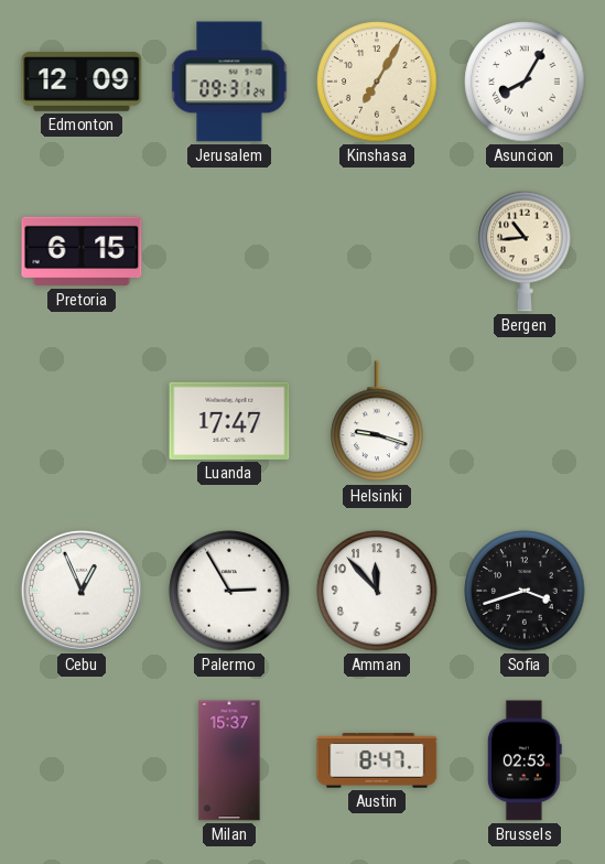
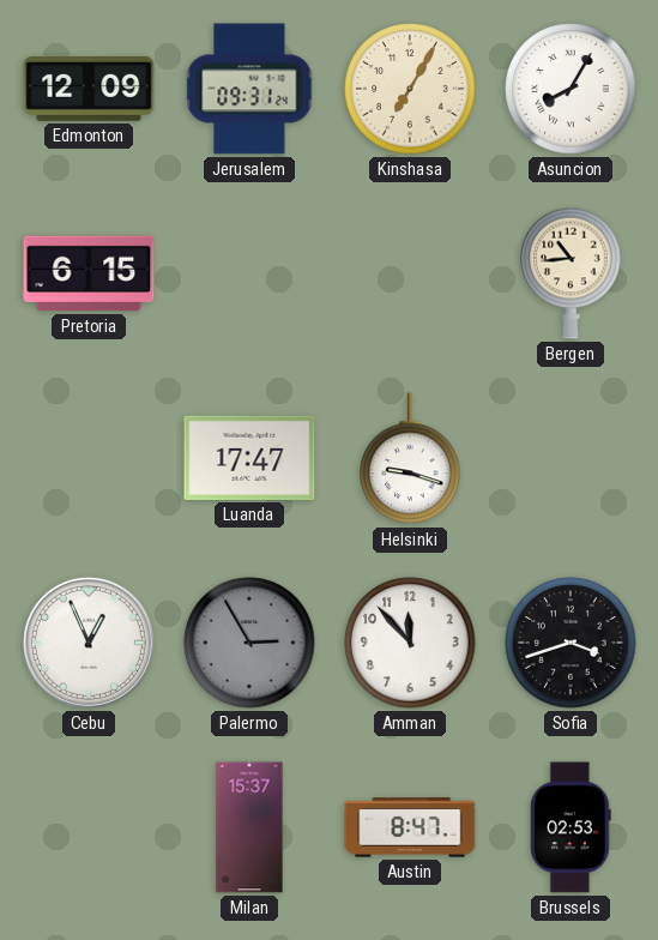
Palermo dial: white -> grey (249, 643)
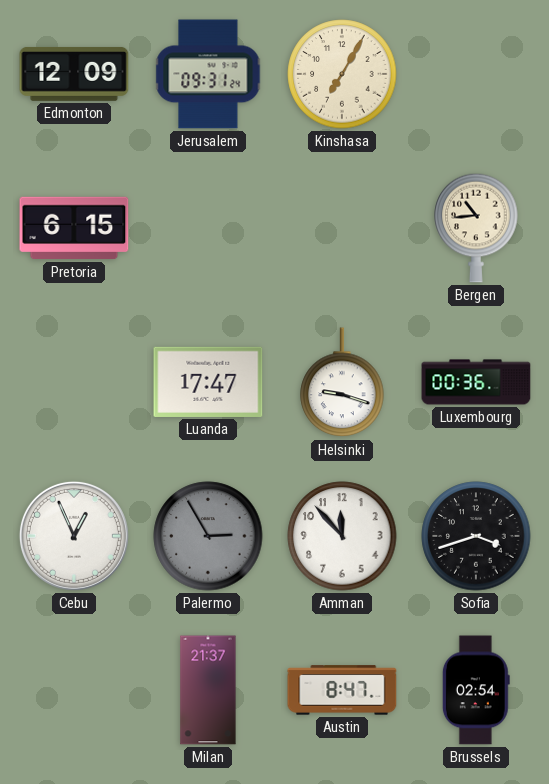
Asuncion: 8:05 -> none (571, 89)
Luxembourg: none -> 00:36 (476, 382)
Milan: 15:37 -> 21:37 (208, 690)
Brussels: 02:53 -> 02:54 (476, 690)
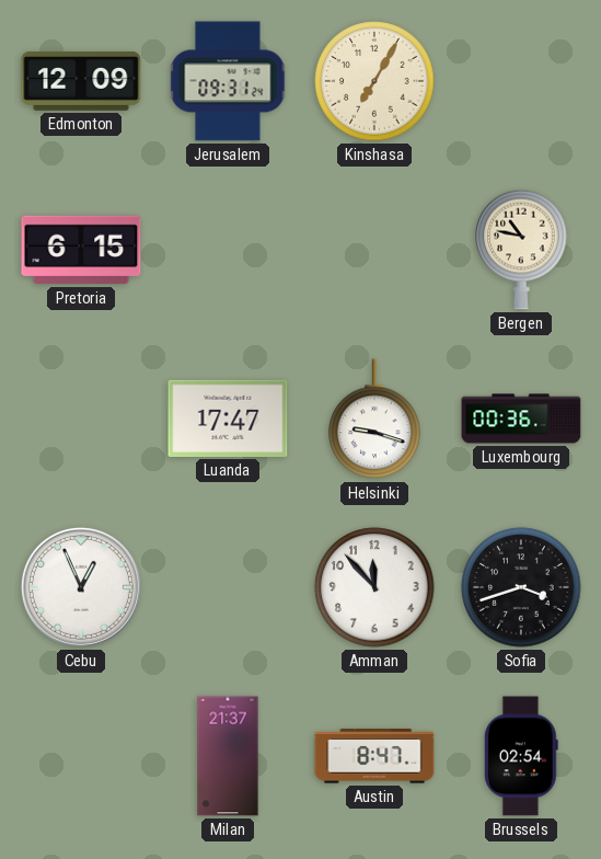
Bergen: 10:44 -> 10:47 (521, 250)
Palermo: 2:55 -> none (208, 536)
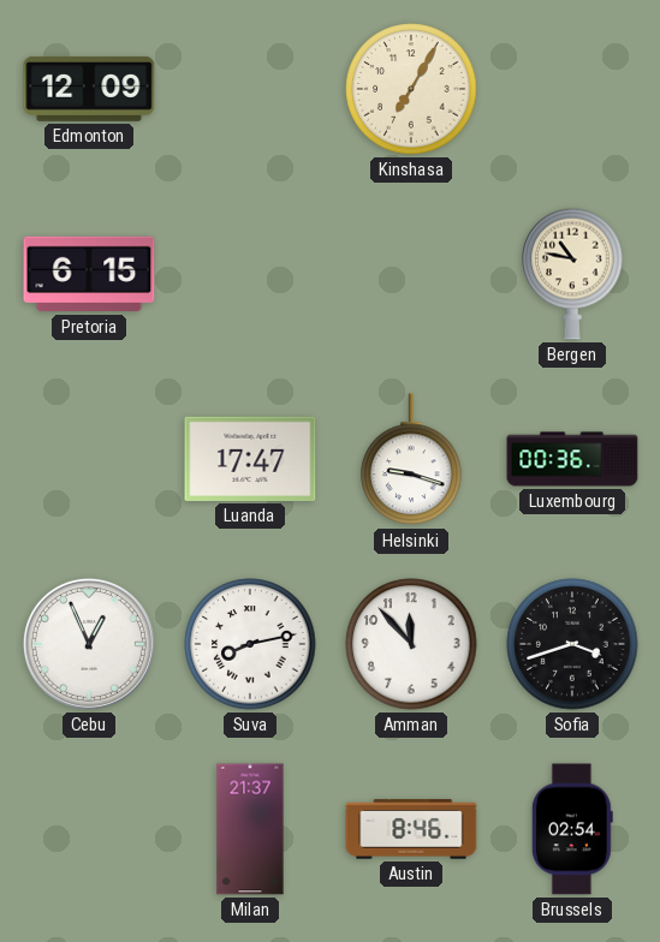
Jerusalem: 09:31 -> none (228, 81)
Suva: none -> 8:13 (250, 644)
Austin: 8:47 -> 8:46 (411, 829)
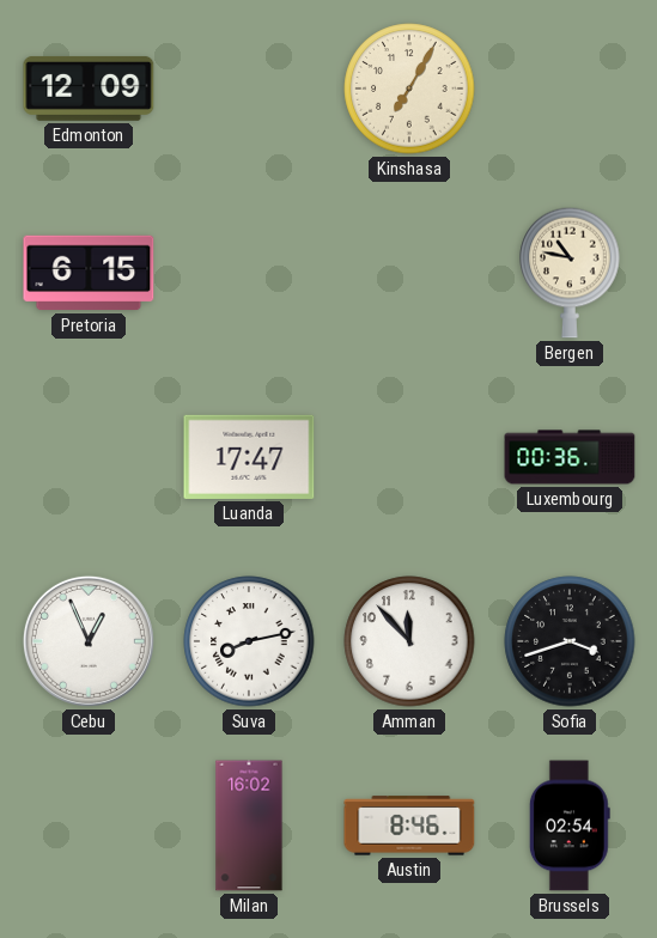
Helsinki: 9:18 -> none (411, 460)
Milan: 21:37 -> 16:02 (249, 826)
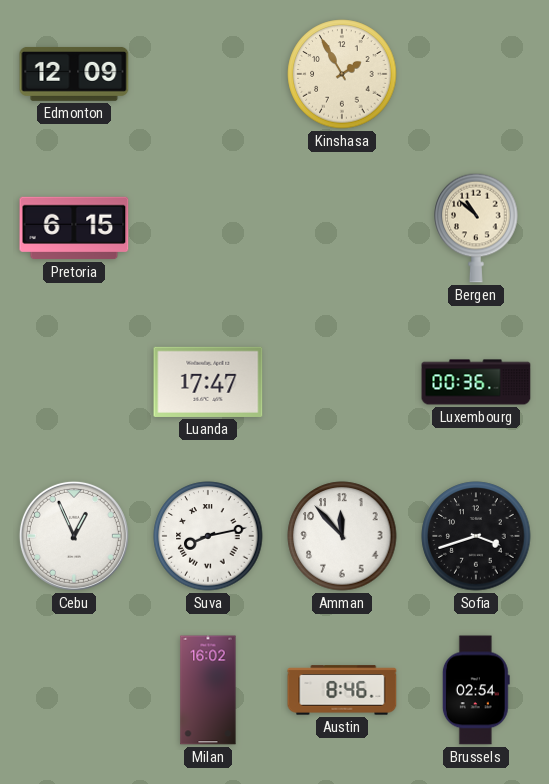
Kinshasa: 7:05 -> 1:55 (342, 74)
Bergen: 10:47 -> 10:52 (476, 228)
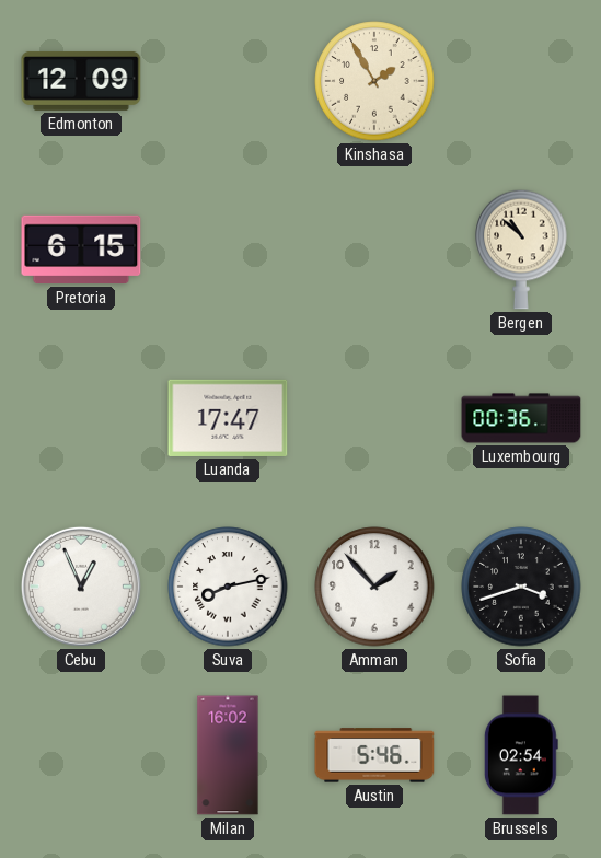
Amman: 11:53 -> 1:53 (374, 587)
Austin: 8:46 -> 5:46 (374, 755)
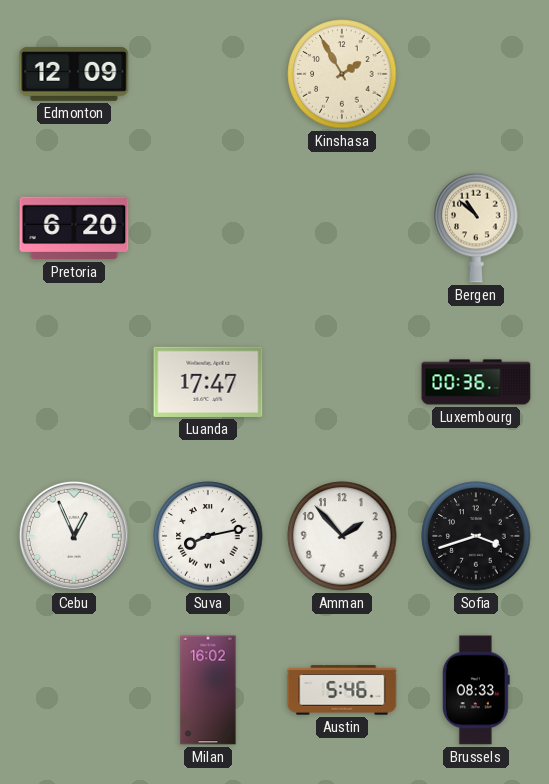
Pretoria: 6:15 -> 6:20 (74, 228)
Brussels: 02:54 -> 08:33 (476, 690)
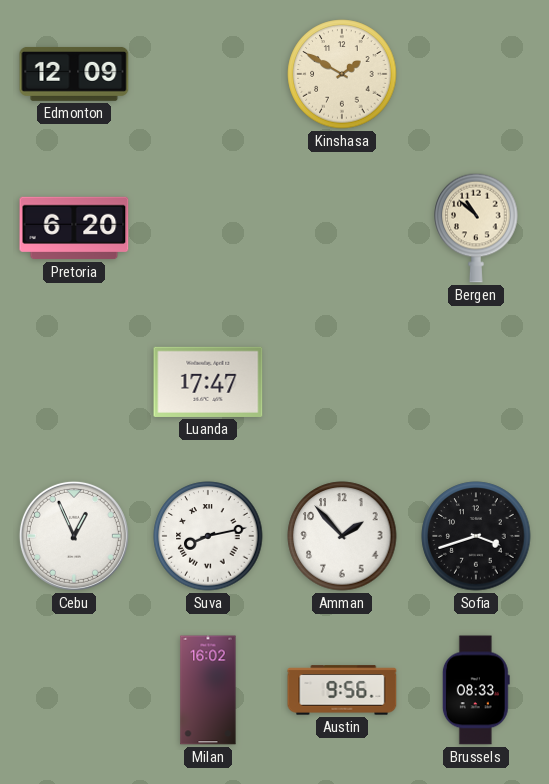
Kinshasa: 1:55 -> 1:50 (342, 74)
Luxembourg: 00:36 -> none (476, 382)
Austin: 5:46 -> 9:56 (342, 690)
